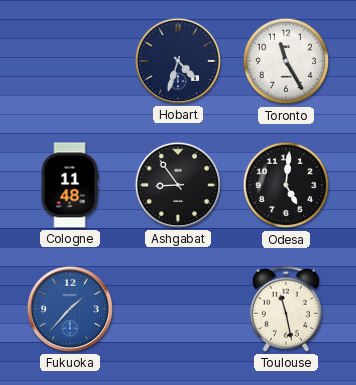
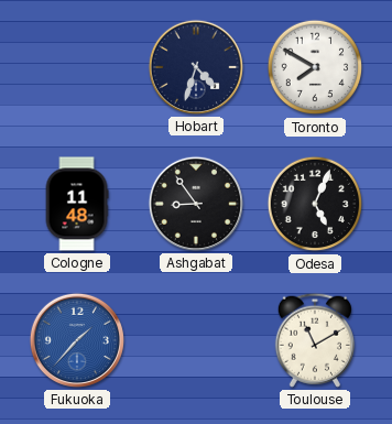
Toronto: 11:25 -> 7:50 (315, 67)
Odesa: 5:01 -> 5:04 (315, 204)
Toulouse: 11:28 -> 11:10 (315, 340)
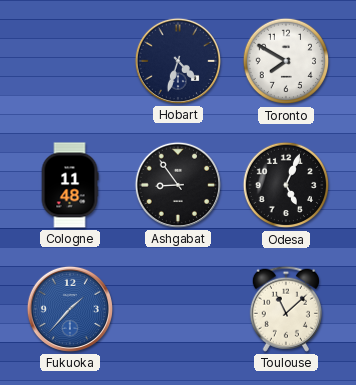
Toulouse: 11:10 -> 11:08 (286, 309)
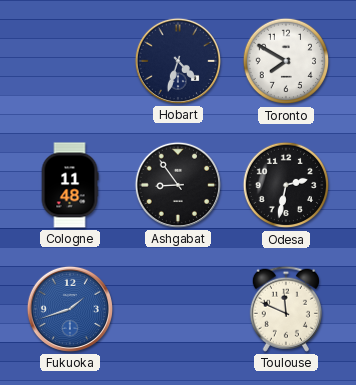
Odesa: 5:04 -> 2:32 (286, 185)
Fukuoka: 1:37 -> 1:42 (70, 309)
Toulouse: 11:08 -> 11:49 (286, 309)
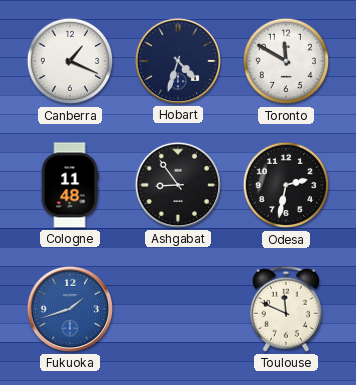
Canberra: none -> 1:19 (70, 61)
Toronto: 7:50 -> 11:50 (286, 61)
